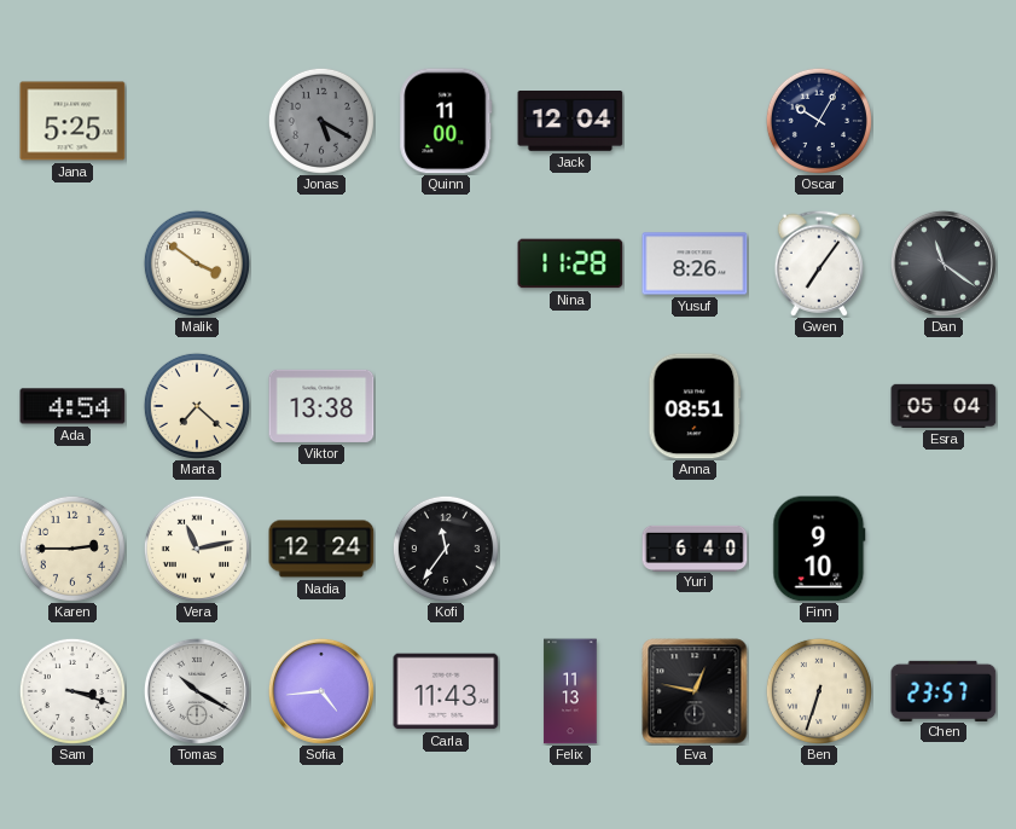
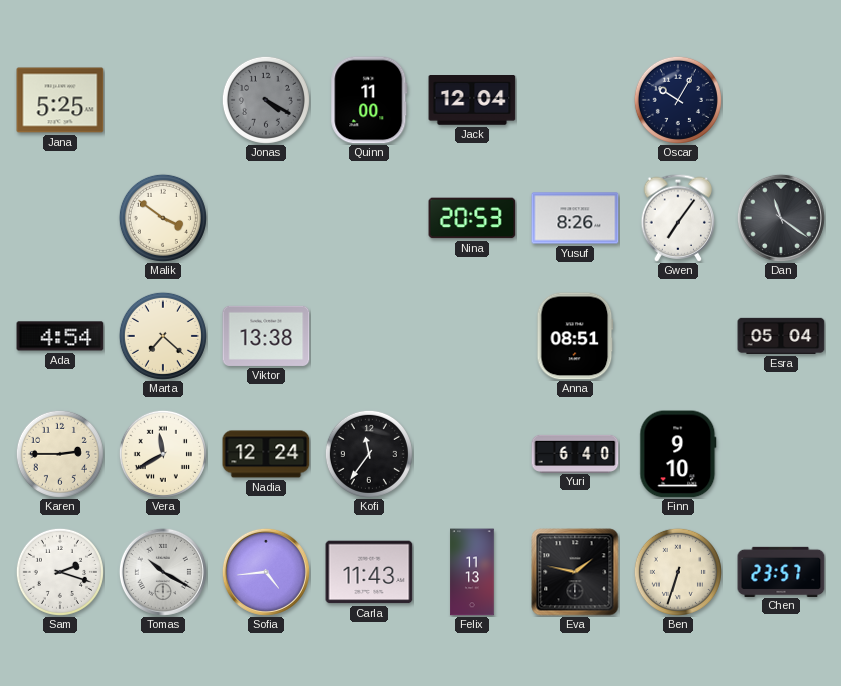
Jonas: 5:20 -> 4:20 (266, 100)
Nina: 11:28 -> 20:53 (472, 218)
Vera: 11:13 -> 11:40 (163, 454)
Sam: 3:18 -> 2:18 (60, 572)
Eva: 12:47 -> 1:47 (575, 572)
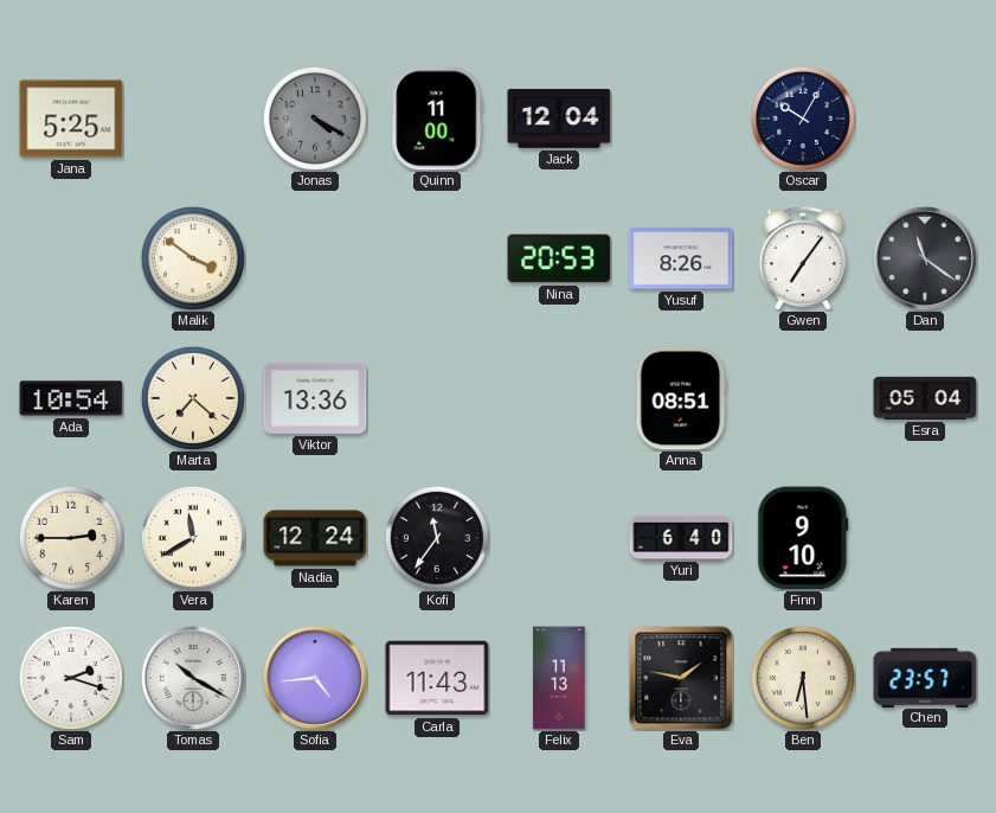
Ada: 4:54 -> 10:54 (71, 398)
Viktor: 13:38 -> 13:36 (315, 398)
Ben: 6:33 -> 6:29 (803, 678)
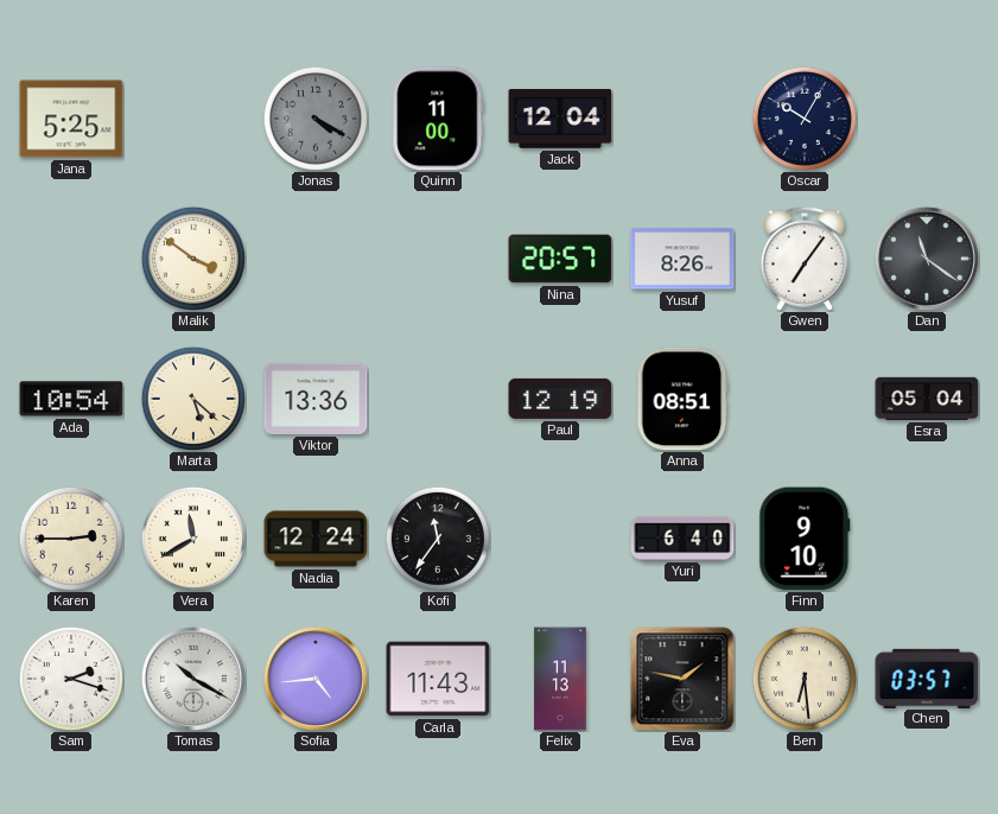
Nina: 20:53 -> 20:57 (560, 259)
Marta: 7:22 -> 5:22 (193, 399)
Paul: none -> 12:19 (560, 399)
Chen: 23:57 -> 03:57 (927, 678)
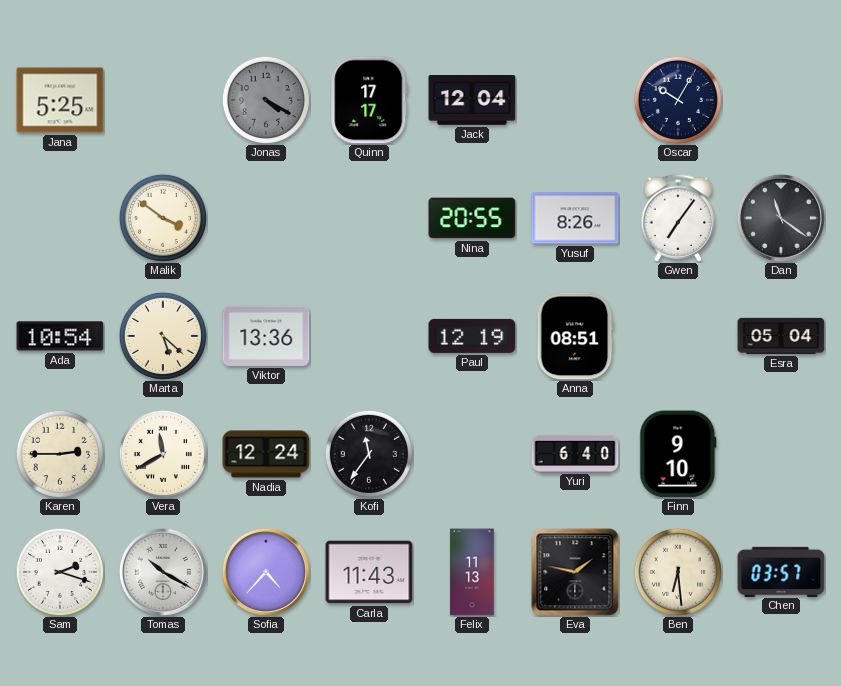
Quinn: 11:00 -> 17:17 (369, 100)
Nina: 20:57 -> 20:55 (472, 218)
Sofia: 4:44 -> 4:37 (266, 572)
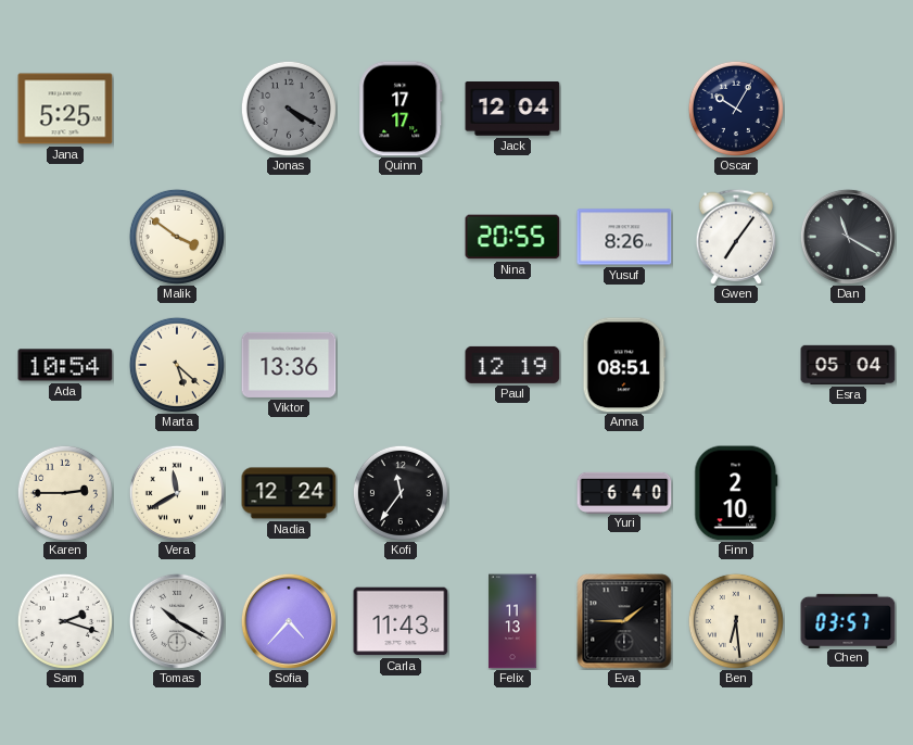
Dan: 11:21 -> 11:20 (848, 237)
Finn: 9:10 -> 2:10 (736, 493)
Eva: 1:47 -> 1:45 (624, 621)
